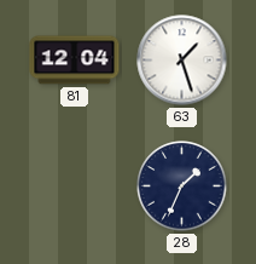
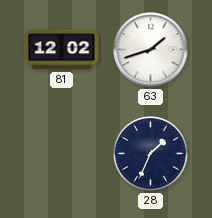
81: 12:04 -> 12:02 (62, 50)
63: 1:27 -> 1:42 (151, 50)
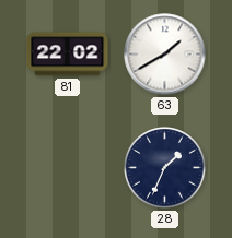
81: 12:02 -> 22:02 (68, 55)
63: 1:42 -> 1:40 (165, 55)
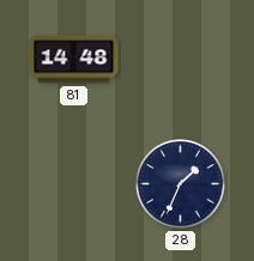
81: 22:02 -> 14:48 (74, 60)
63: 1:40 -> none (165, 55)
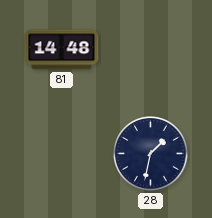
28: 1:34 -> 1:32 (151, 154)
